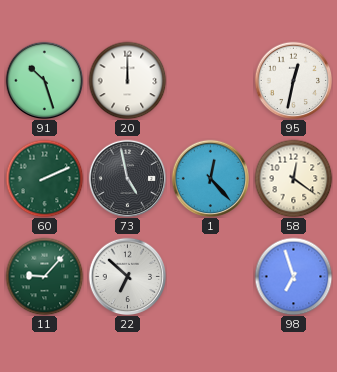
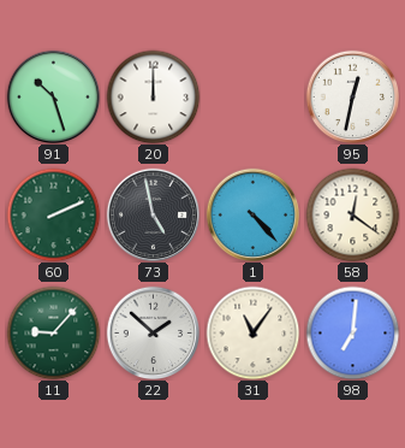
1: 12:23 -> 4:23 (252, 214)
22: 6:52 -> 1:52 (153, 332)
31: none -> 11:06 (252, 332)
98: 6:57 -> 7:01 (352, 332)
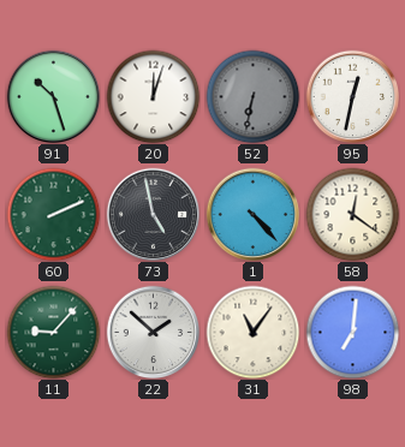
20: 12:00 -> 12:03 (153, 96)
52: none -> 6:32 (252, 96)
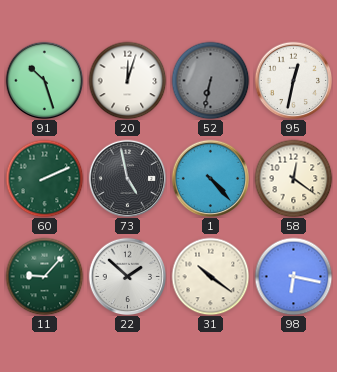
31: 11:06 -> 10:21 (210, 276)
98: 7:01 -> 6:17 (293, 276)
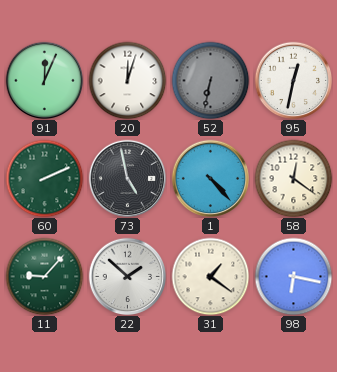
91: 10:27 -> 12:04 (44, 80)
31: 10:21 -> 1:21 (210, 276)
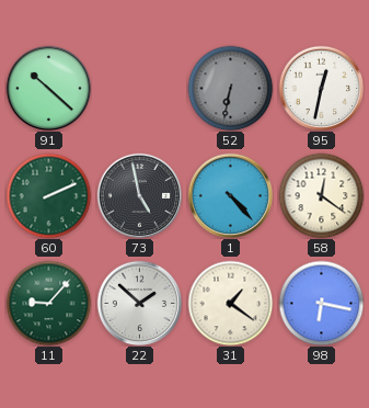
91: 12:04 -> 10:22 (48, 88)
20: 12:03 -> none (127, 80)
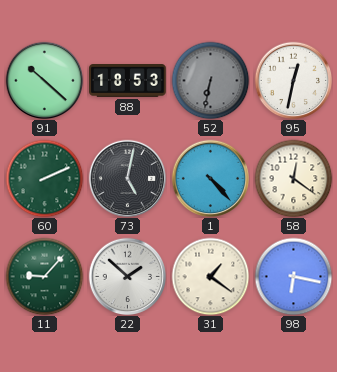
88: none -> 18:53 (128, 81)
73: 4:58 -> 5:02 (127, 178)
